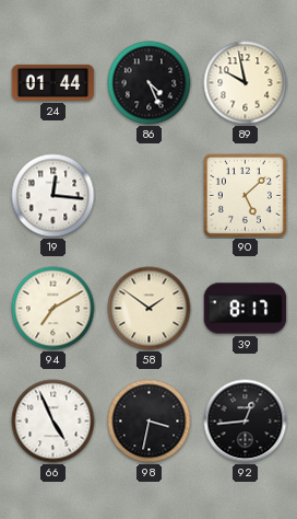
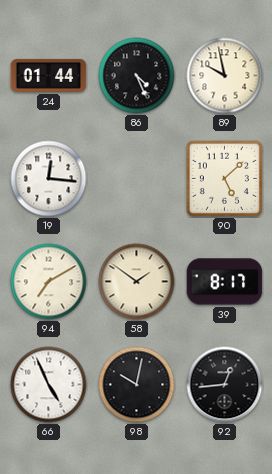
98: 3:32 -> 10:02 (137, 385)
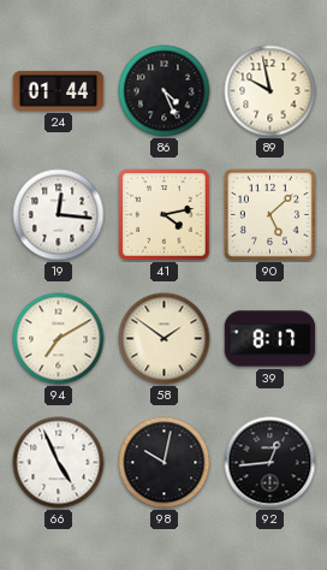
41: none -> 4:13 (165, 215)
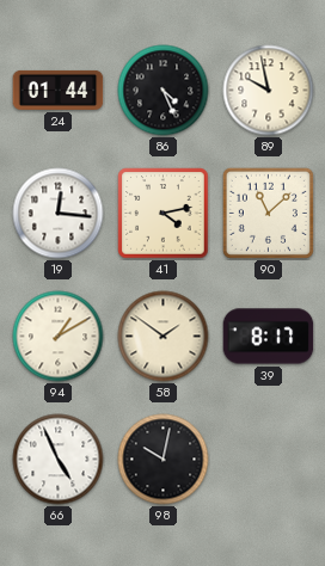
90: 5:08 -> 11:08 (268, 213)
94: 7:10 -> 1:10 (59, 337)
92: 12:44 -> none (270, 463)
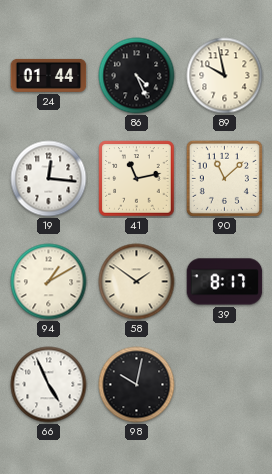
41: 4:13 -> 11:13 (137, 179)
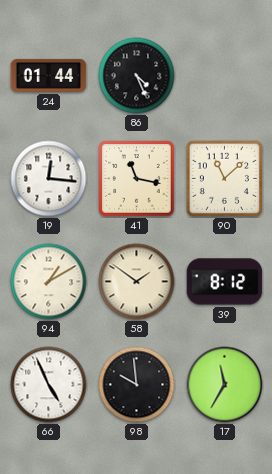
89: 9:58 -> none (225, 76)
41: 11:13 -> 11:17 (137, 179)
39: 8:17 -> 8:12 (225, 282)
98: 10:02 -> 9:59 (137, 385)
17: none -> 11:35 (225, 385)
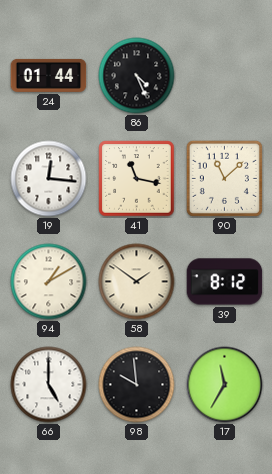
66: 4:56 -> 5:00 (49, 385)
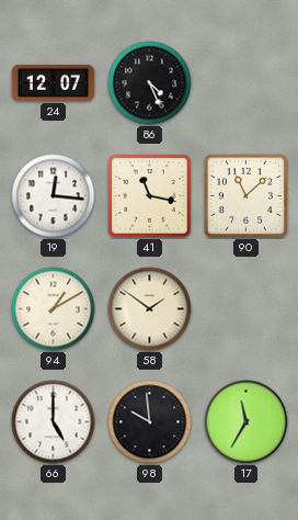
24: 01:44 -> 12:07 (54, 82)
39: 8:12 -> none (225, 282)
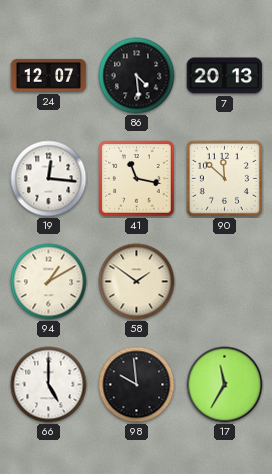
86: 4:26 -> 4:29 (137, 76)
7: none -> 20:13 (225, 76)
90: 11:08 -> 11:52 (224, 178)
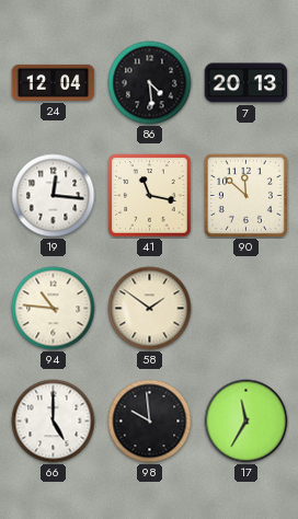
24: 12:07 -> 12:04 (54, 82)
94: 1:10 -> 10:46 (54, 309)
